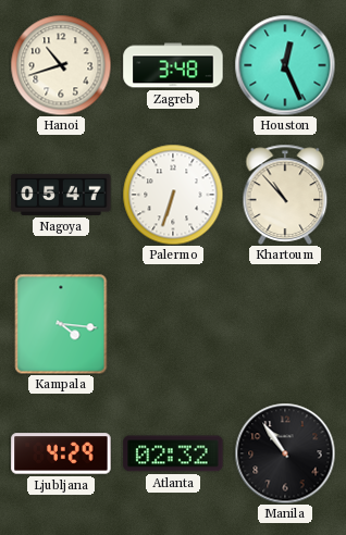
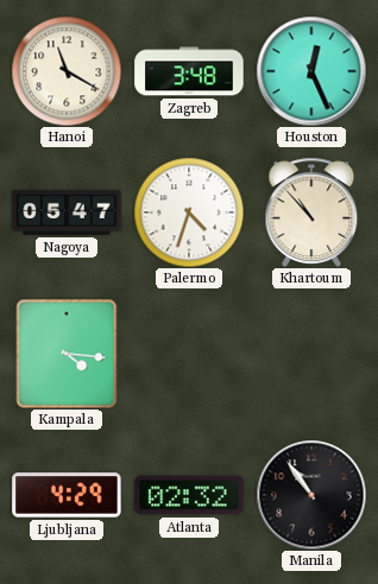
Hanoi: 10:42 -> 11:20 (67, 71)
Palermo: 6:33 -> 4:33 (189, 212)
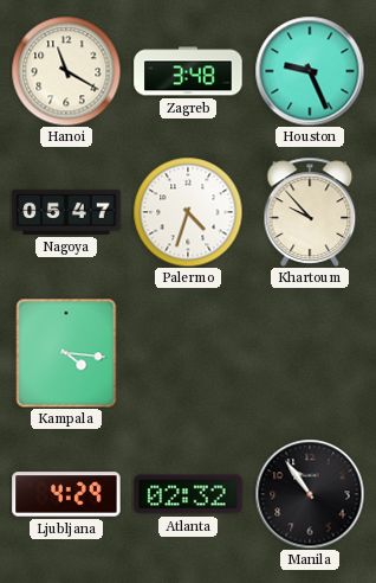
Houston: 12:26 -> 9:26 (310, 71)
Khartoum: 10:53 -> 9:53 (310, 212)
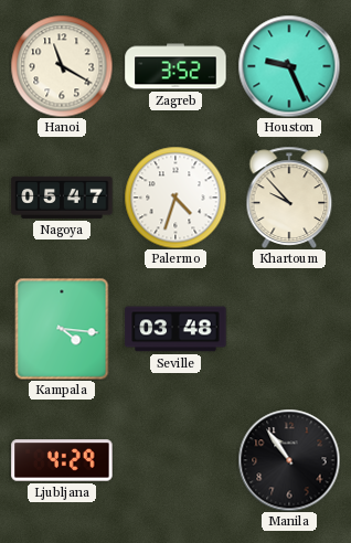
Zagreb: 3:48 -> 3:52 (175, 66)
Seville: none -> 03:48 (175, 329)
Atlanta: 02:32 -> none (188, 494)
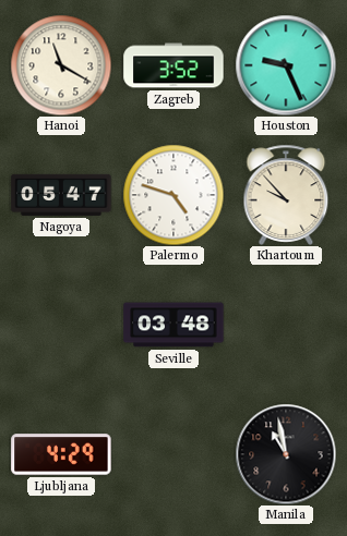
Palermo: 4:33 -> 4:48 (174, 195)
Kampala: 4:16 -> none (62, 329)
Manila: 10:54 -> 10:58 (286, 454)
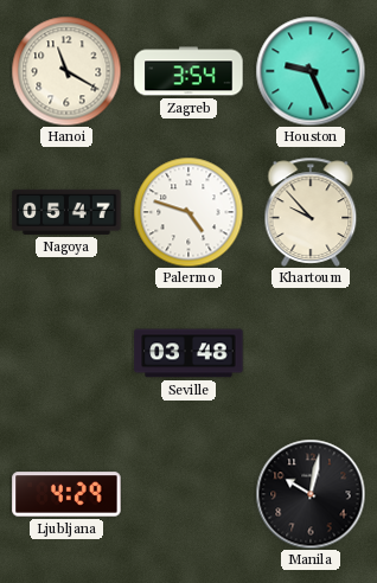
Zagreb: 3:52 -> 3:54 (188, 71)
Manila: 10:58 -> 10:02 (311, 494)
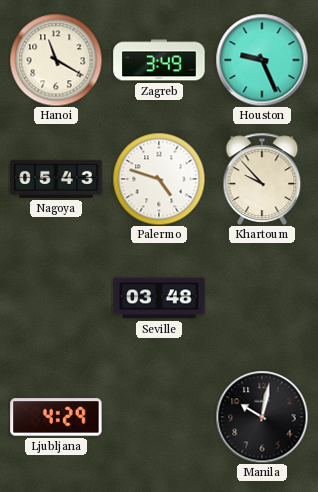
Zagreb: 3:54 -> 3:49 (159, 60)
Nagoya: 05:47 -> 05:43 (56, 179)
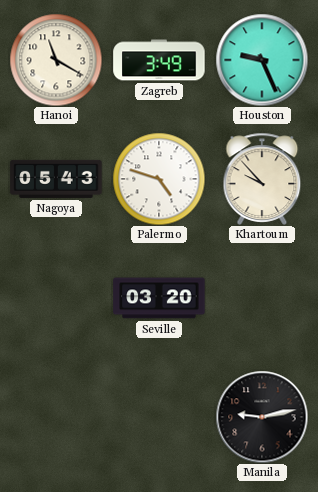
Seville: 03:48 -> 03:20 (159, 298)
Ljubljana: 4:29 -> none (56, 417)
Manila: 10:02 -> 9:13 (262, 417)
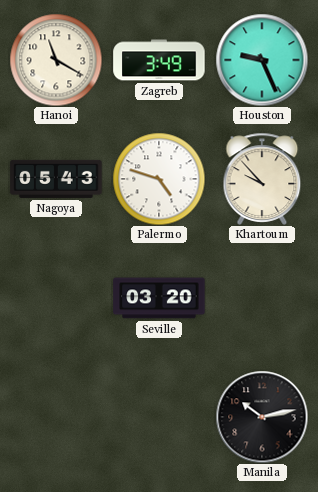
Manila: 9:13 -> 10:13 (262, 417)
